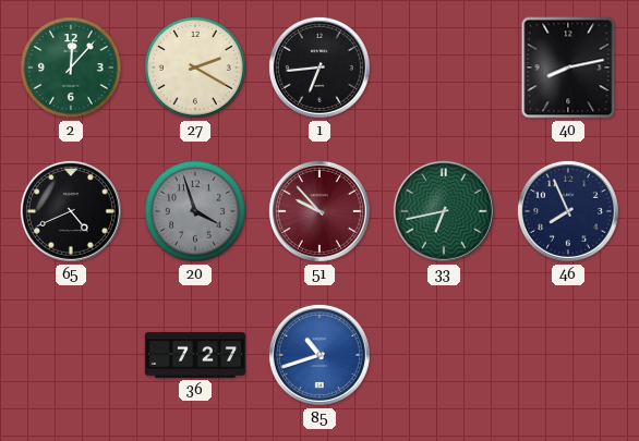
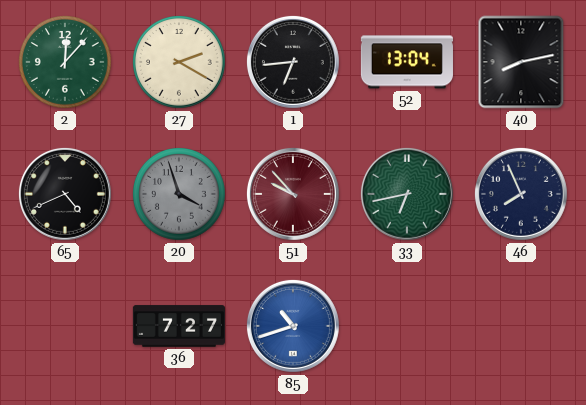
52: none -> 13:04 (407, 62)
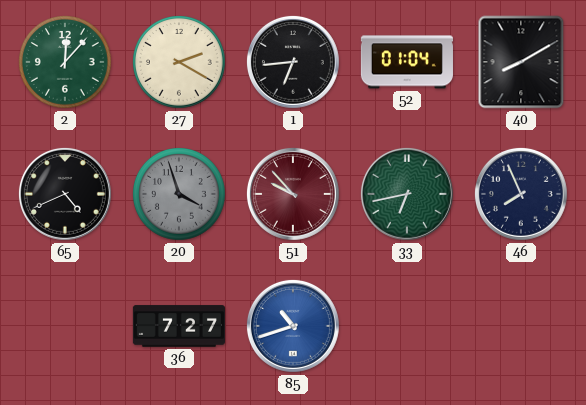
52: 13:04 -> 01:04 (407, 62)
40: 8:13 -> 8:10 (521, 62)
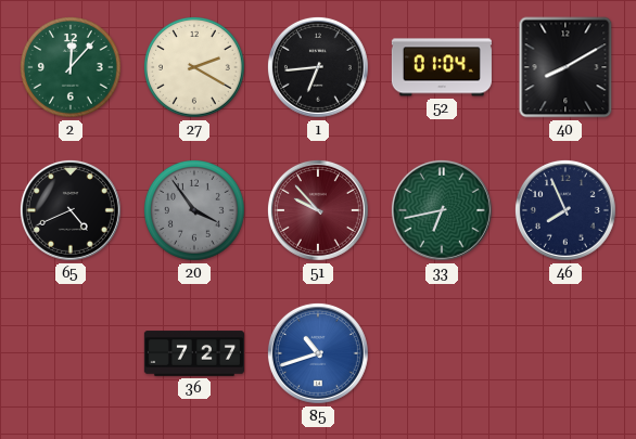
20: 3:57 -> 3:54 (195, 211)
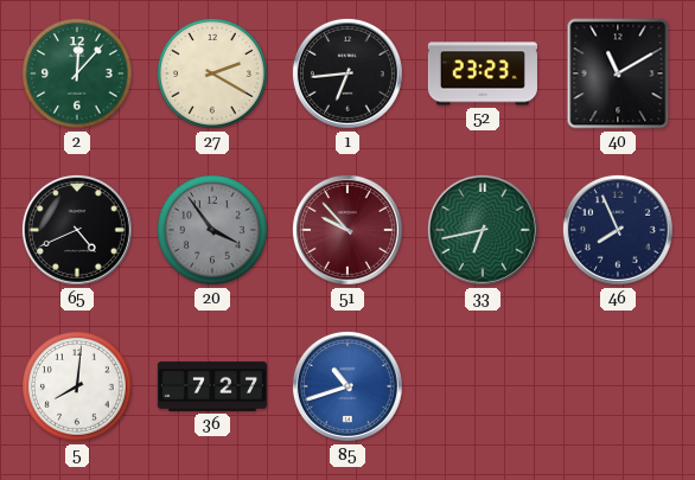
52: 01:04 -> 23:23 (483, 73)
40: 8:10 -> 11:10 (618, 73)
5: none -> 8:01 (78, 388)
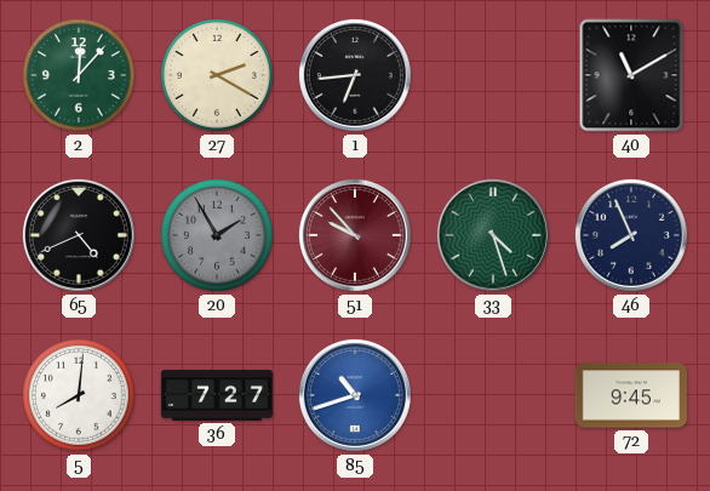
52: 23:23 -> none (483, 73)
20: 3:54 -> 1:55 (218, 236)
33: 6:43 -> 4:27 (493, 235)
72: none -> 9:45 (631, 395)
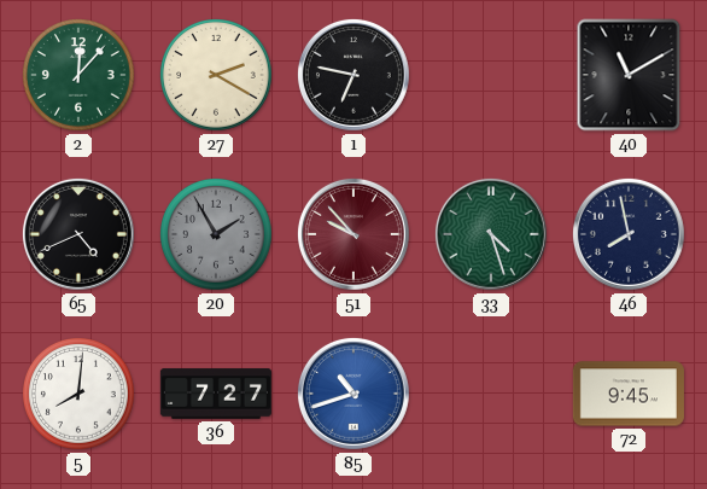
1: 6:44 -> 6:47 (353, 75)
46: 7:56 -> 7:58 (629, 234)
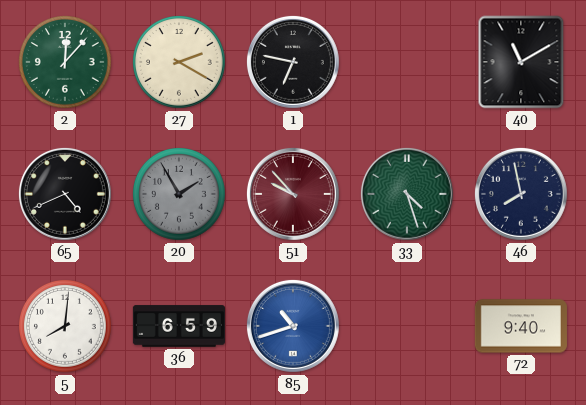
36: 7:27 -> 6:59 (179, 326)
72: 9:45 -> 9:40 (521, 326)
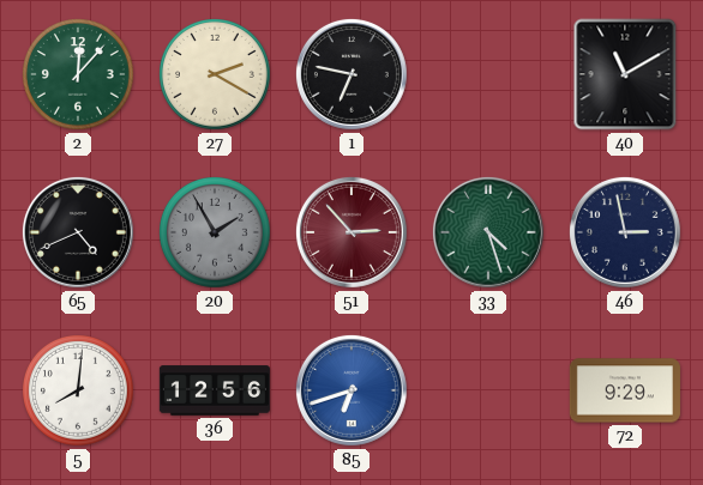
51: 9:53 -> 2:53 (351, 232)
46: 7:58 -> 2:58 (625, 232)
36: 6:59 -> 12:56 (215, 390)
85: 10:42 -> 6:42 (351, 390)
72: 9:40 -> 9:29 (625, 390)
